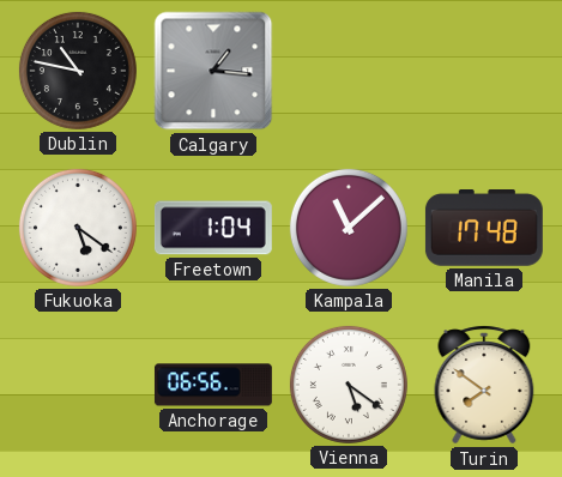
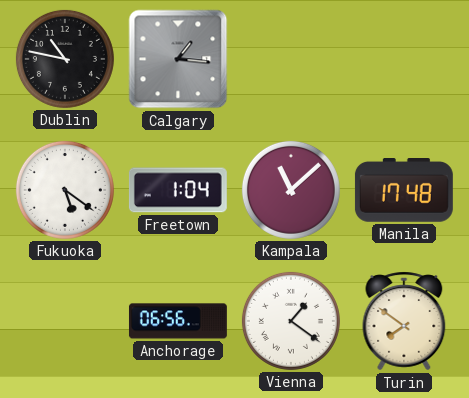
Vienna: 5:21 -> 1:21 (291, 321)
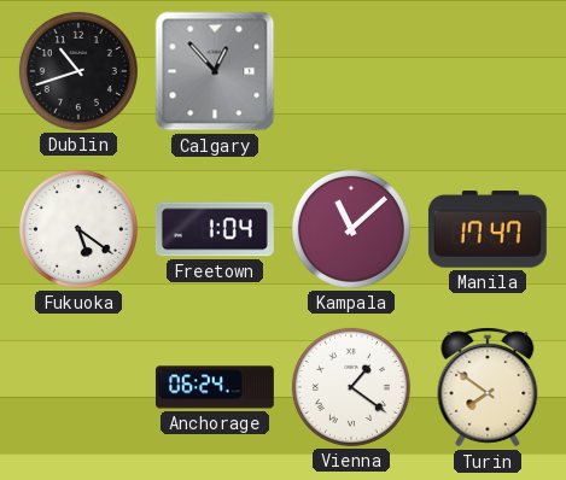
Dublin: 10:47 -> 10:42 (78, 71)
Calgary: 1:16 -> 12:53 (215, 71)
Manila: 17:48 -> 17:47 (488, 230)
Anchorage: 06:56 -> 06:24 (215, 387)
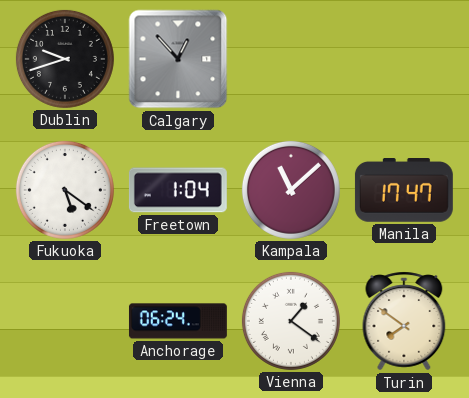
Dublin: 10:42 -> 9:42 (65, 59)
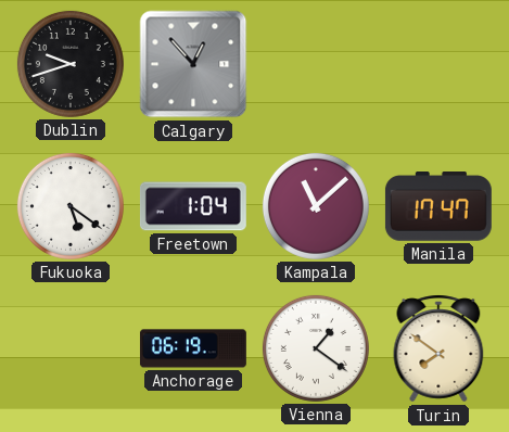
Anchorage: 06:24 -> 06:19 (193, 348)
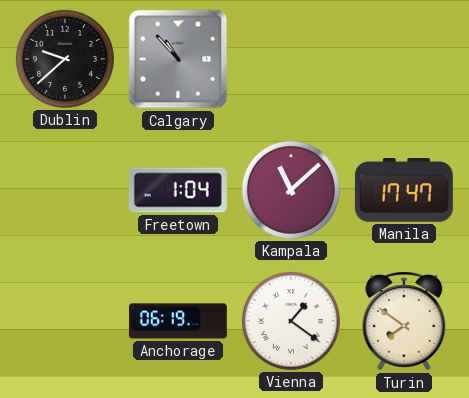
Dublin: 9:42 -> 9:38 (65, 59)
Calgary: 12:53 -> 10:53 (178, 59)
Fukuoka: 5:21 -> none (71, 206)
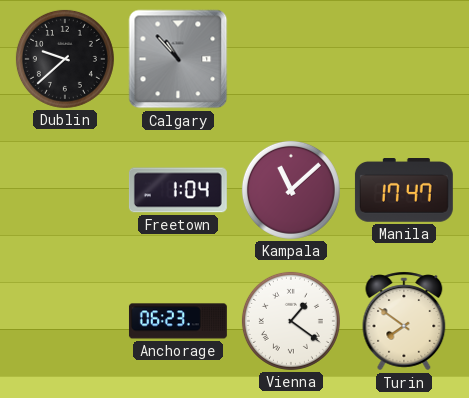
Anchorage: 06:19 -> 06:23 (178, 321)
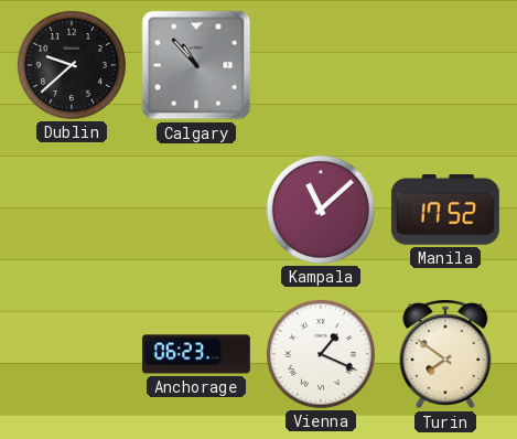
Freetown: 1:04 -> none (178, 190)
Manila: 17:47 -> 17:52 (445, 211)
Vienna: 1:21 -> 1:19 (321, 354)
